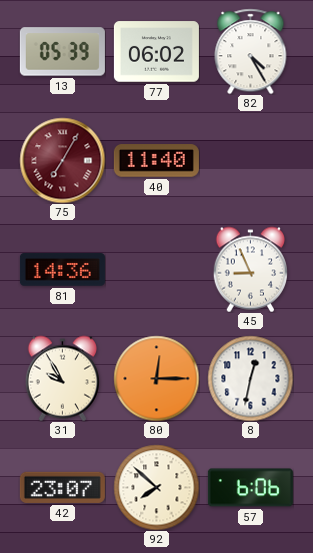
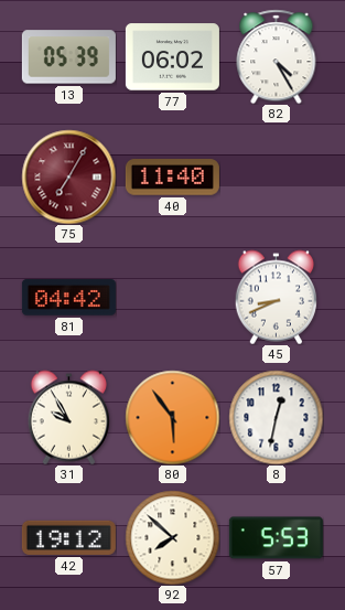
81: 14:36 -> 04:42 (68, 298)
45: 8:56 -> 8:41 (276, 297)
80: 12:15 -> 5:54 (172, 417)
42: 23:07 -> 19:12 (68, 537)
57: 6:06 -> 5:53 (276, 538)
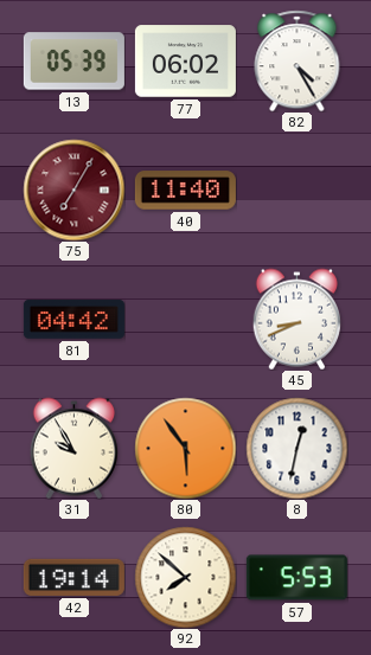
42: 19:12 -> 19:14 (73, 577)
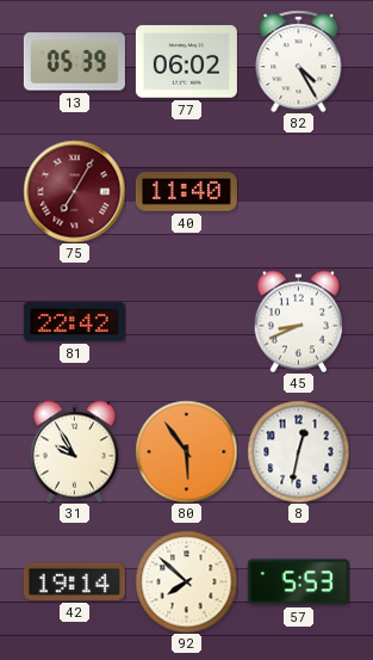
81: 04:42 -> 22:42 (74, 322)
